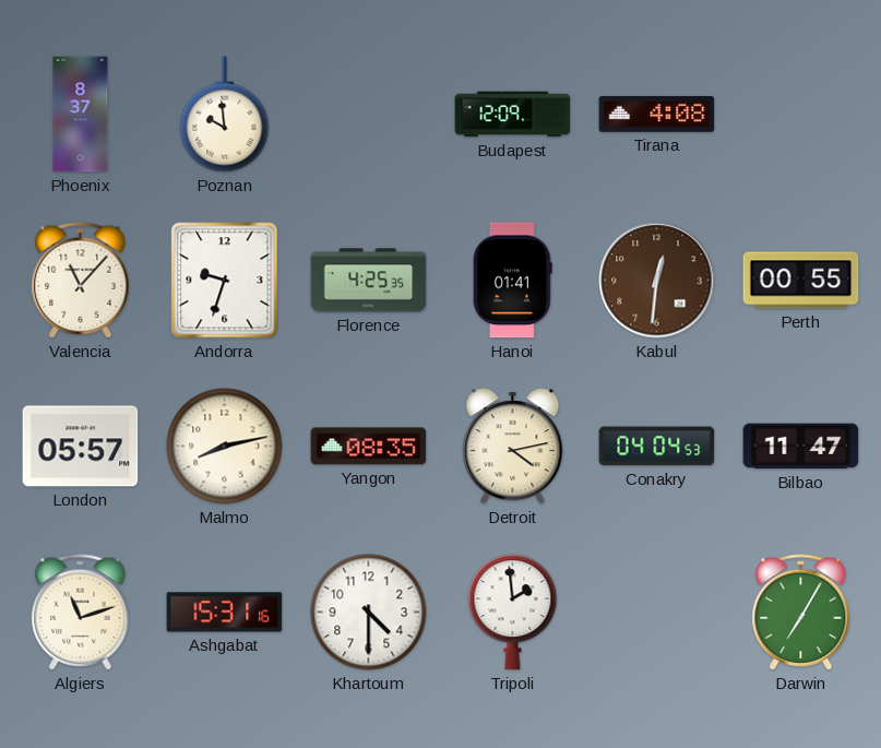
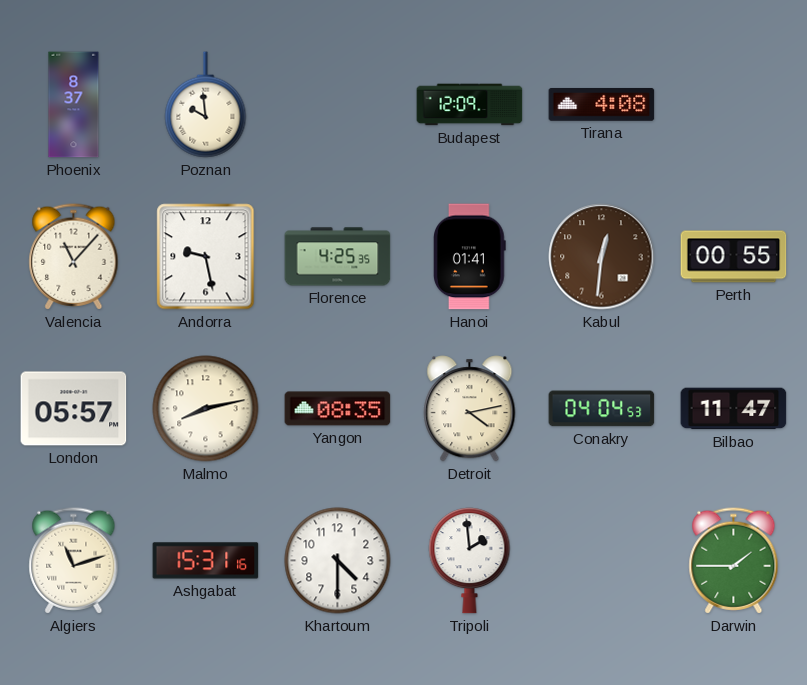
Andorra: 9:33 -> 9:28 (206, 257)
Darwin: 7:05 -> 1:45 (734, 561)
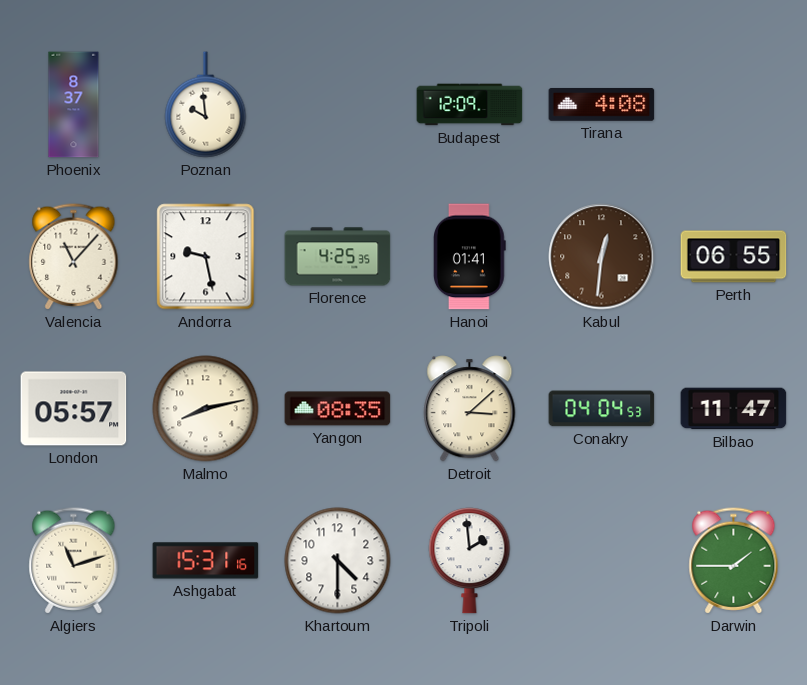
Perth: 00:55 -> 06:55 (734, 257)
Detroit: 4:13 -> 3:08 (470, 409)
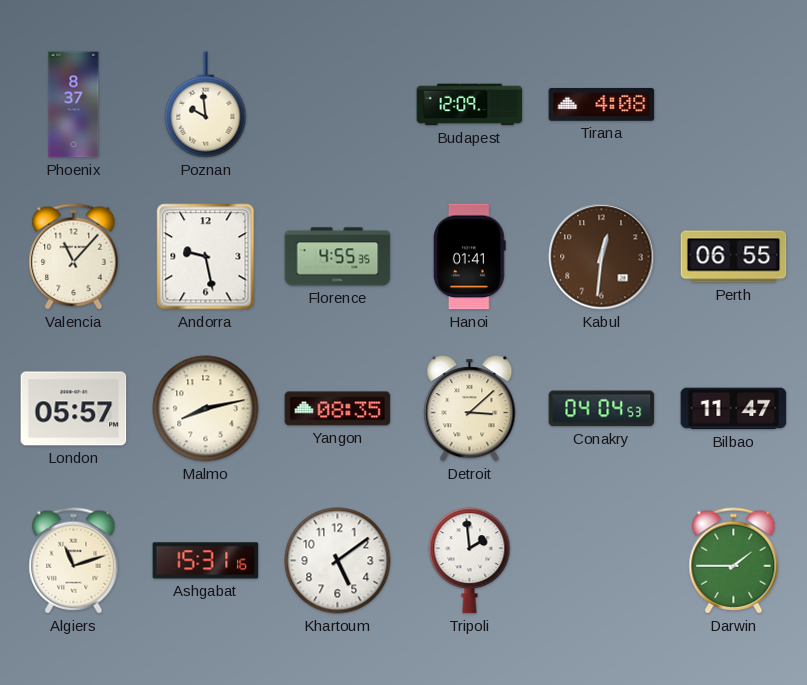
Florence: 4:25 -> 4:55 (338, 257)
Khartoum: 4:30 -> 5:09 (338, 561)
